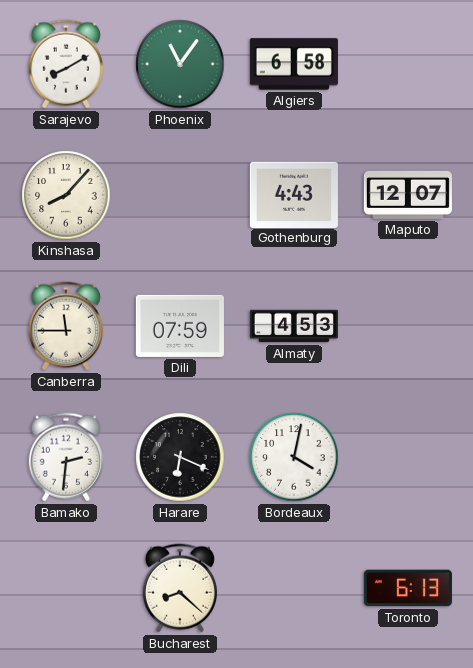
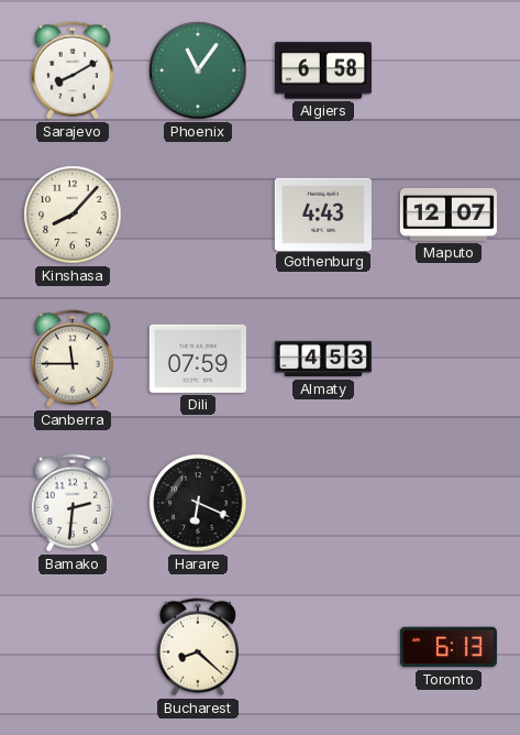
Bordeaux: 4:02 -> none (294, 457)
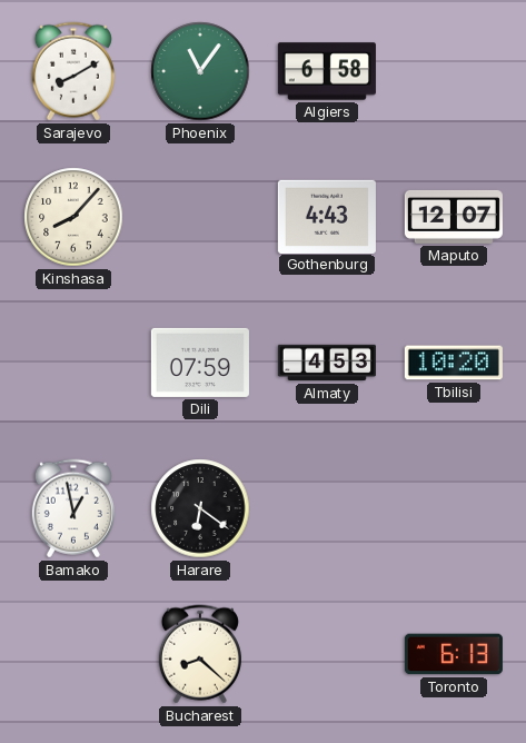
Canberra: 11:45 -> none (73, 359)
Tbilisi: none -> 10:20 (454, 363)
Bamako: 2:31 -> 12:58 (73, 508)
Harare: 6:19 -> 6:21 (200, 508)
